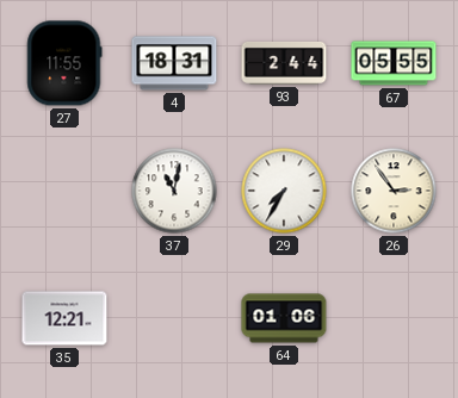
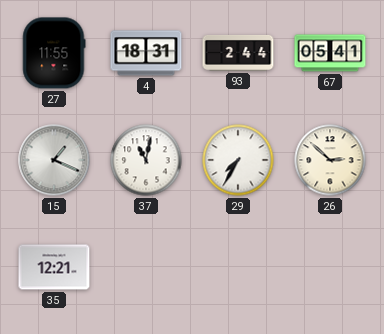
67: 05:55 -> 05:41 (330, 53)
15: none -> 1:19 (54, 160)
26: 2:54 -> 2:52 (330, 160)
64: 01:06 -> none (284, 318)
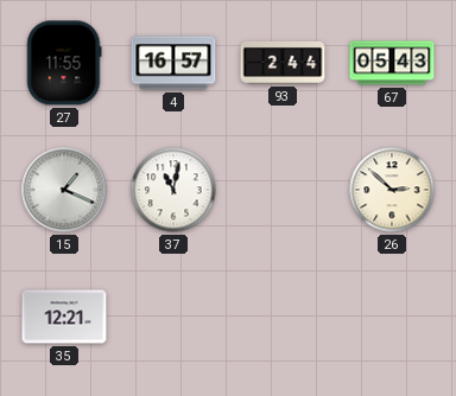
4: 18:31 -> 16:57 (173, 63)
67: 05:41 -> 05:43 (392, 63)
29: 7:35 -> none (238, 160)
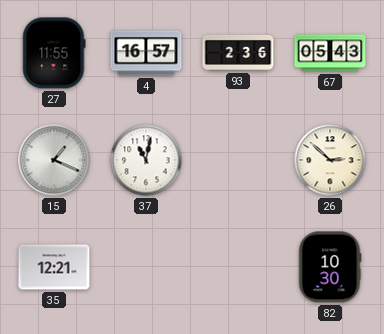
93: 2:44 -> 2:36 (238, 53)
82: none -> 10:30 (330, 267)
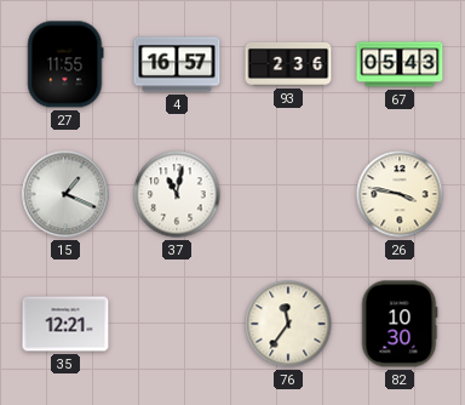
26: 2:52 -> 3:47 (400, 194)
76: none -> 11:36 (288, 324)
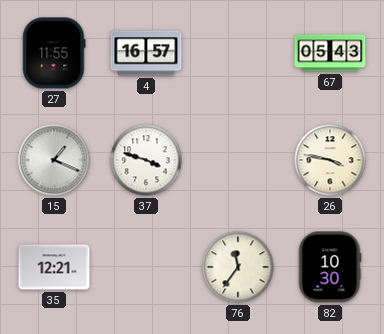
93: 2:36 -> none (288, 64)
37: 11:02 -> 3:48 (146, 160)
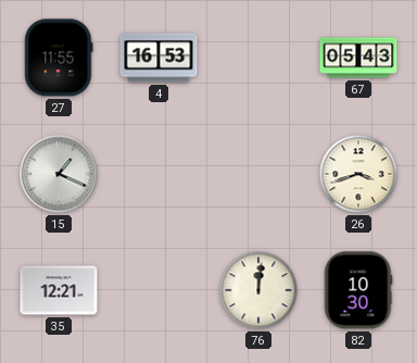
4: 16:57 -> 16:53 (159, 58)
37: 3:48 -> none (146, 160)
26: 3:47 -> 3:42 (358, 174)
76: 11:36 -> 12:01 (258, 290)
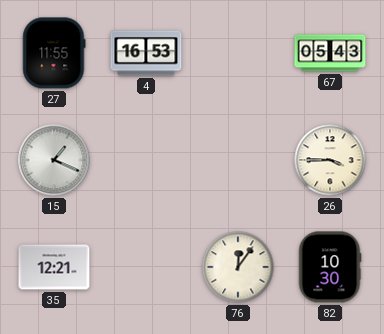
26: 3:42 -> 3:45 (330, 160)
76: 12:01 -> 12:06 (238, 267)
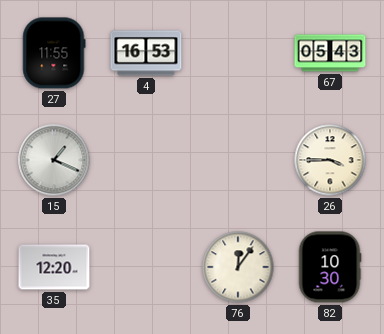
35: 12:21 -> 12:20 (54, 267)
